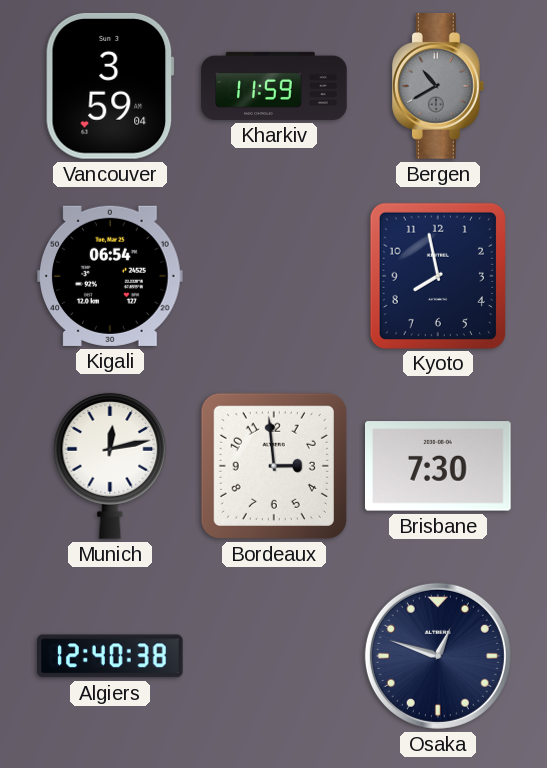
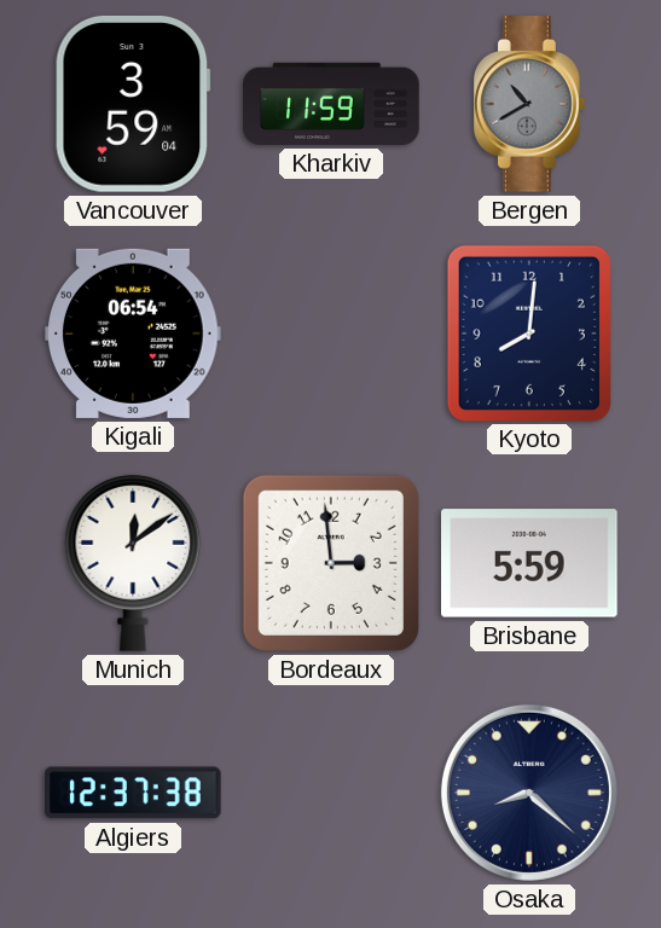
Kyoto: 7:58 -> 8:01 (529, 332)
Munich: 12:13 -> 12:09 (133, 563)
Brisbane: 7:30 -> 5:59 (530, 563)
Algiers: 12:40 -> 12:37 (134, 793)
Osaka: 12:48 -> 8:22 (529, 793)
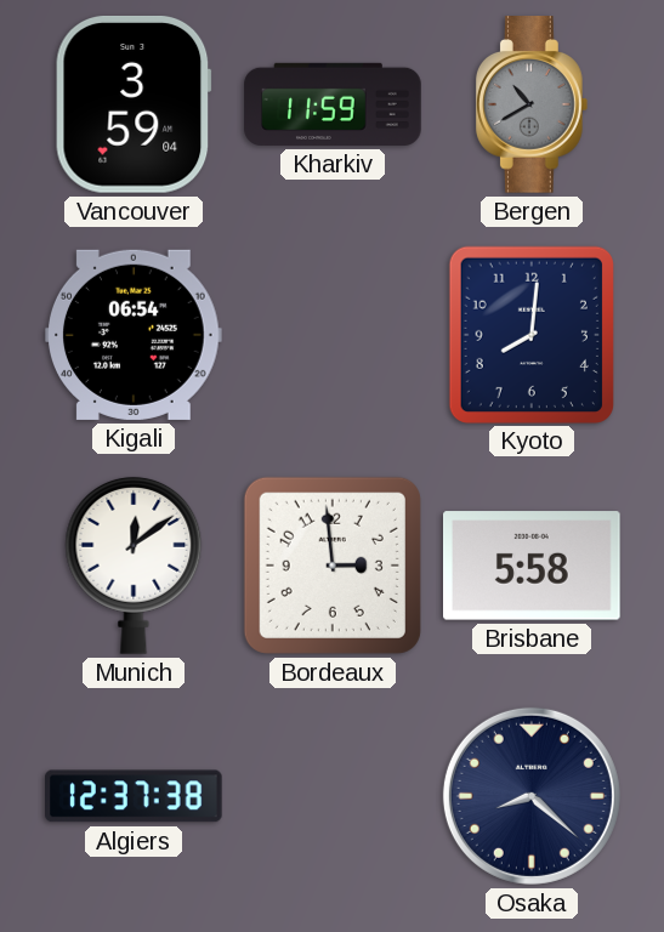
Brisbane: 5:59 -> 5:58 (533, 566)
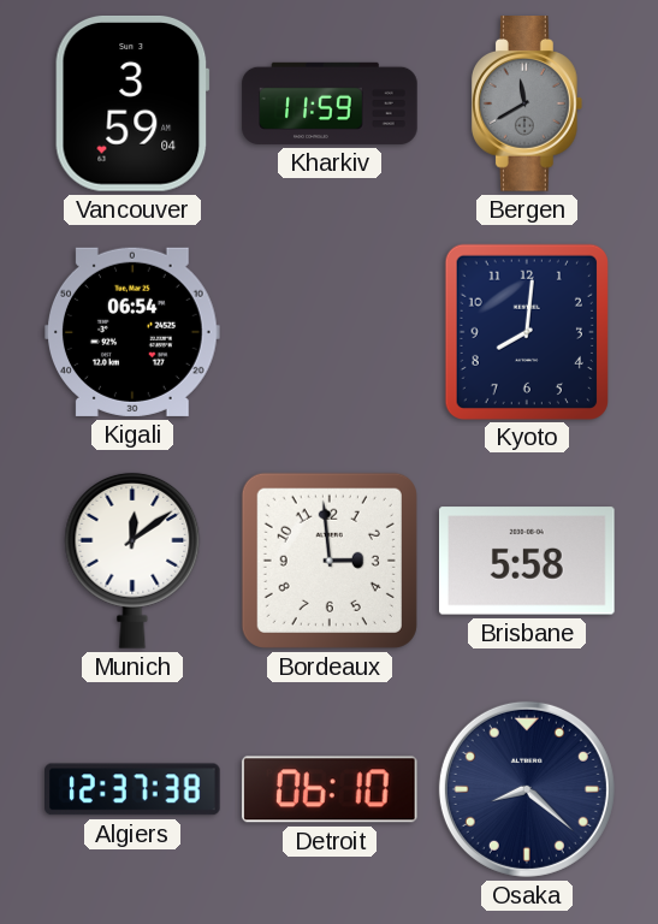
Bergen: 10:40 -> 11:40 (527, 103)
Detroit: none -> 06:10 (330, 789)
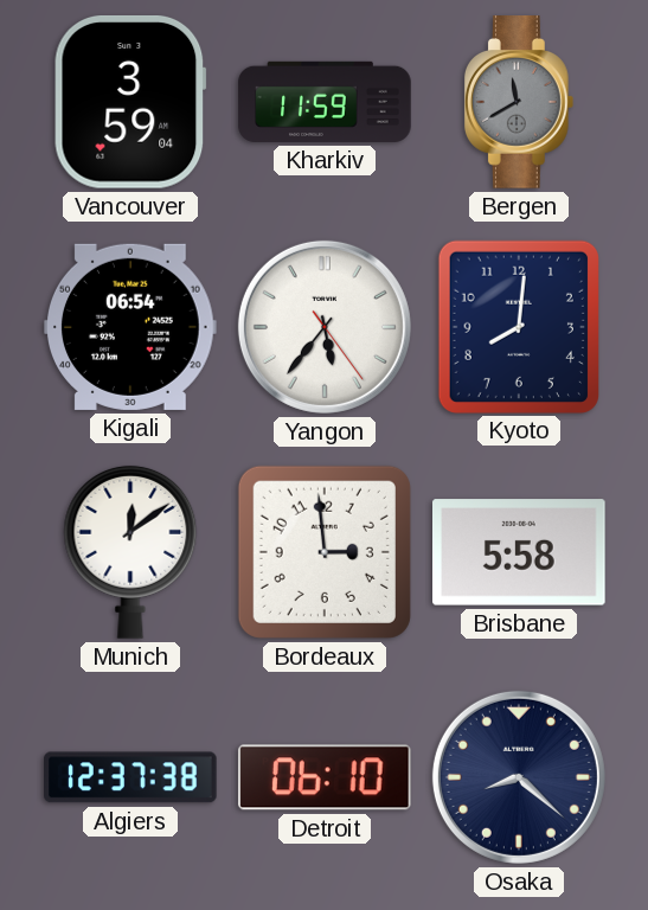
Yangon: none -> 5:36 (325, 327)
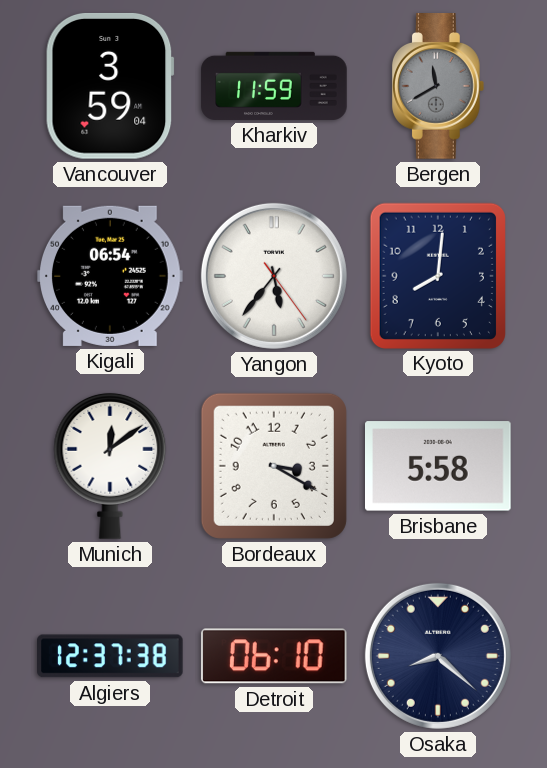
Bordeaux: 2:59 -> 3:20 (274, 466)
